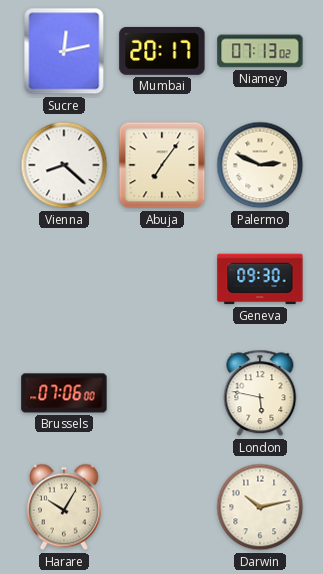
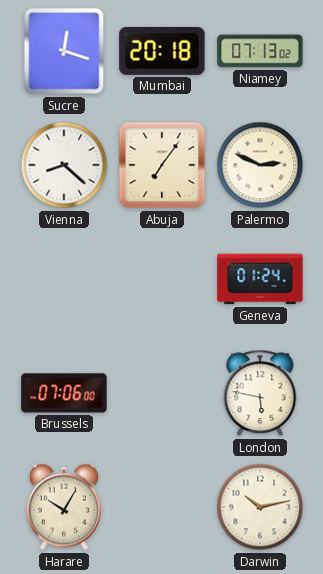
Sucre: 12:13 -> 12:18 (64, 51)
Mumbai: 20:17 -> 20:18 (162, 51)
Geneva: 09:30 -> 01:24 (260, 279)
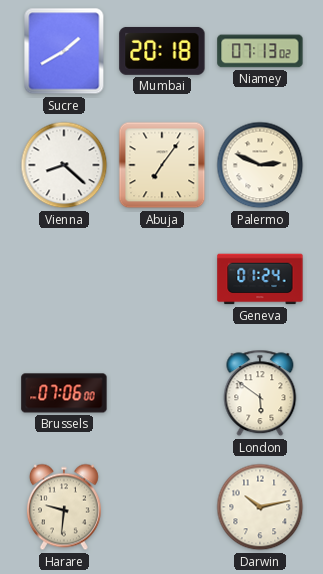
Sucre: 12:18 -> 1:40 (64, 51)
London: 5:47 -> 5:51 (260, 393)
Harare: 10:05 -> 9:31 (64, 507)
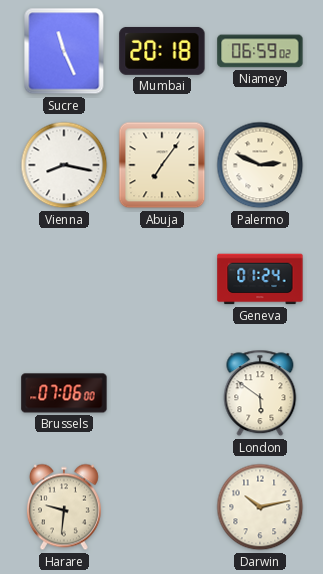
Sucre: 1:40 -> 11:26 (64, 51)
Niamey: 07:13 -> 06:59 (260, 51)
Vienna: 8:22 -> 8:17 (64, 165)
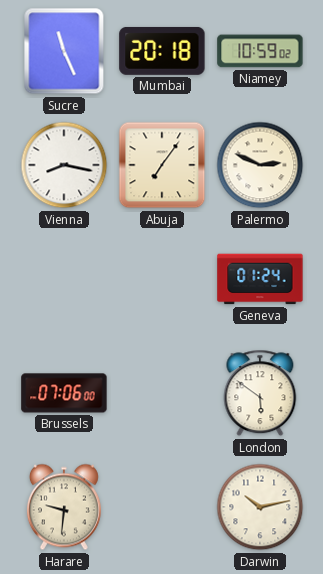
Niamey: 06:59 -> 10:59 (260, 51)
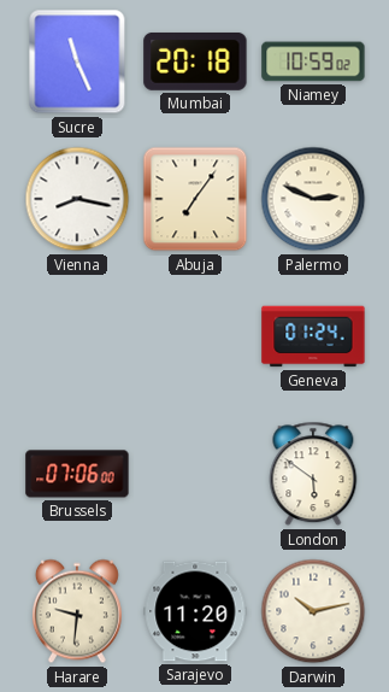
Sarajevo: none -> 11:20 (195, 611)
